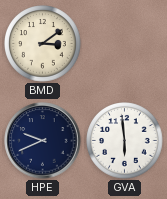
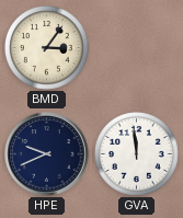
BMD: 3:09 -> 3:06 (47, 48)
GVA: 5:59 -> 11:59 (137, 154)
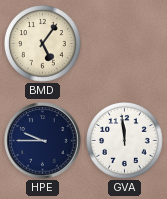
BMD: 3:06 -> 5:06 (43, 44)
HPE: 9:41 -> 9:45 (43, 141)
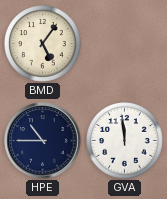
HPE: 9:45 -> 10:45 (43, 141)
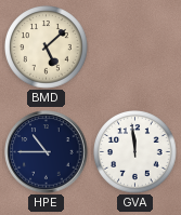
BMD: 5:06 -> 5:08 (47, 48)
